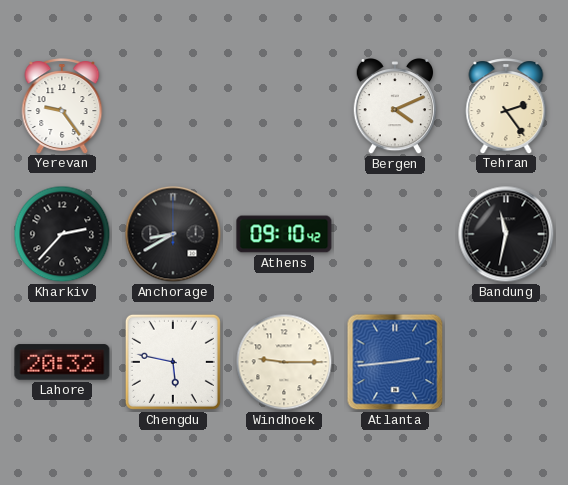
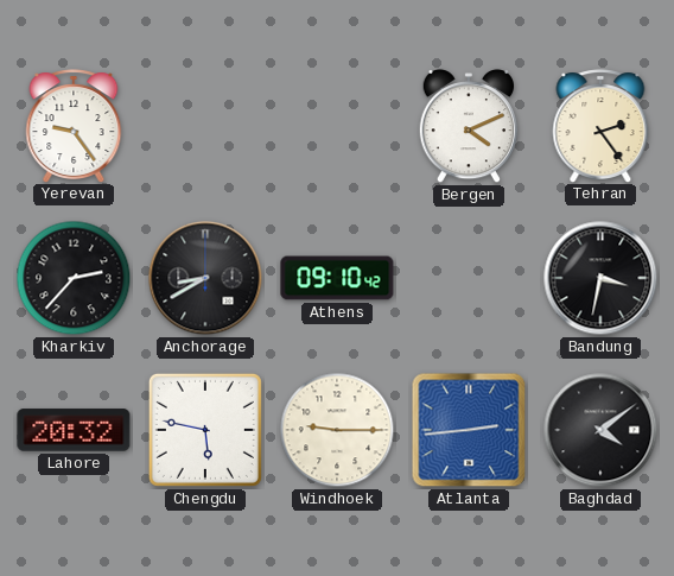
Bandung: 11:32 -> 3:32 (600, 278)
Baghdad: none -> 4:09 (600, 430)
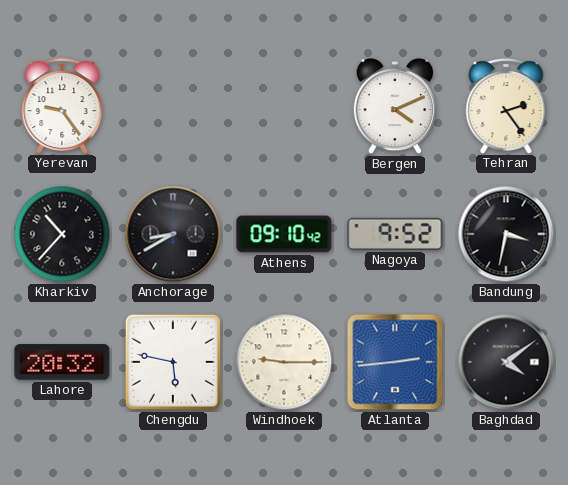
Kharkiv: 2:37 -> 10:37 (62, 234)
Nagoya: none -> 9:52 (395, 234)
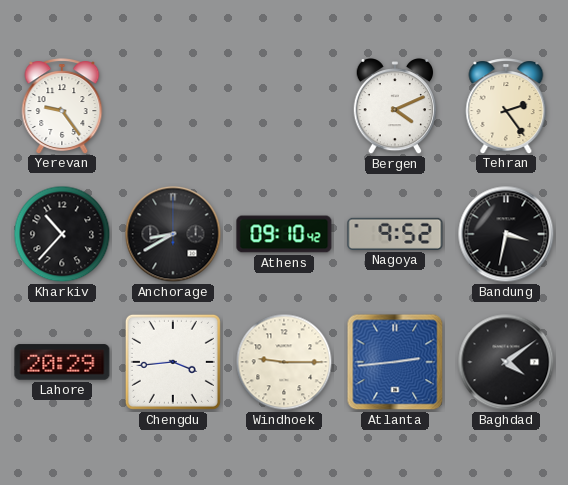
Lahore: 20:32 -> 20:29 (62, 362)
Chengdu: 5:47 -> 3:44 (173, 362)
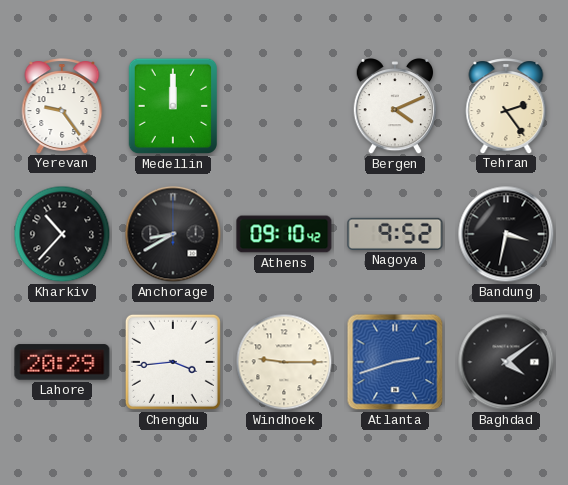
Medellin: none -> 12:00 (173, 106)
Atlanta: 2:44 -> 2:42 (395, 362)
